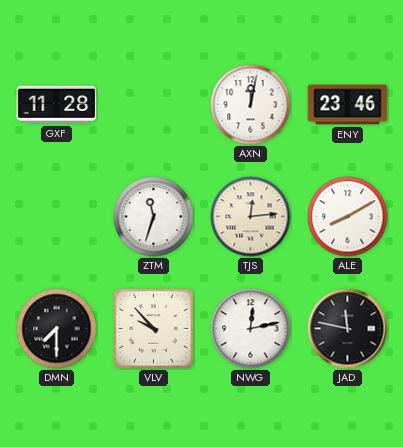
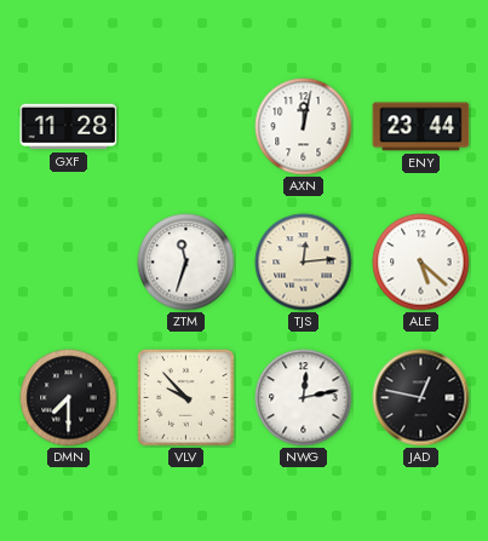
ENY: 23:46 -> 23:44 (421, 127)
ALE: 8:10 -> 5:22 (421, 263)
JAD: 11:47 -> 12:47 (421, 398)
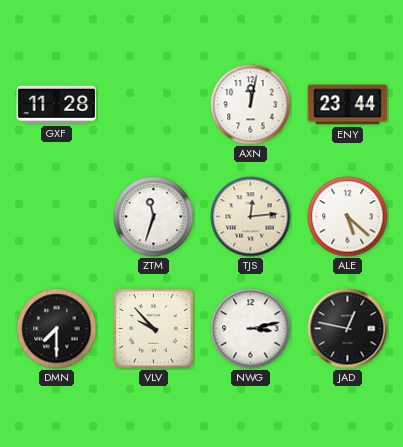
NWG: 12:13 -> 3:13 (251, 329)
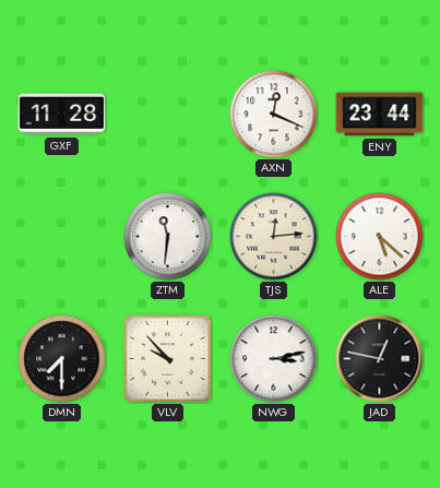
AXN: 12:02 -> 12:19 (274, 115)
ZTM: 11:33 -> 11:31 (168, 237)
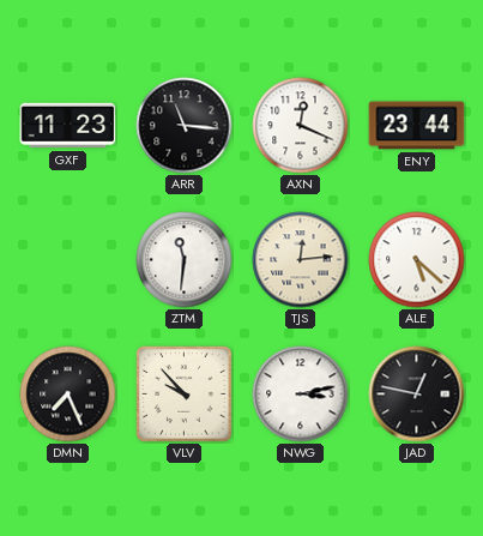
GXF: 11:28 -> 11:23 (68, 126)
ARR: none -> 11:16 (185, 126)
DMN: 7:30 -> 7:26 (68, 395)
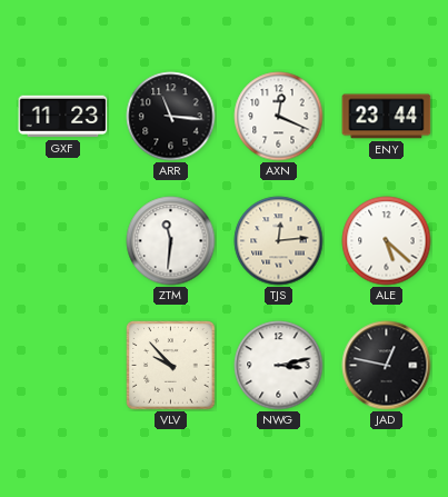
DMN: 7:26 -> none (68, 395)
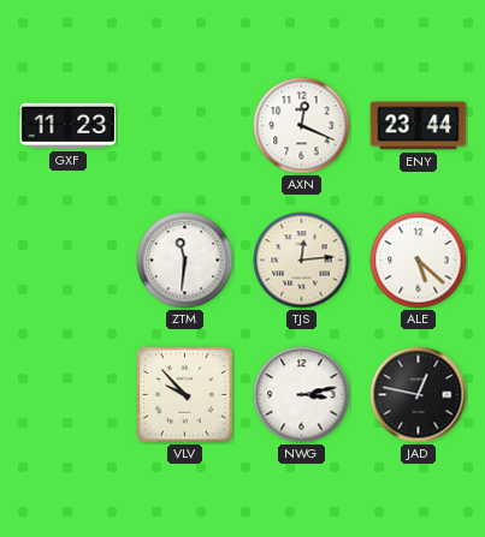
ARR: 11:16 -> none (171, 117)
